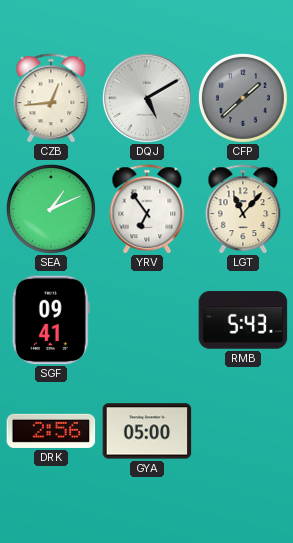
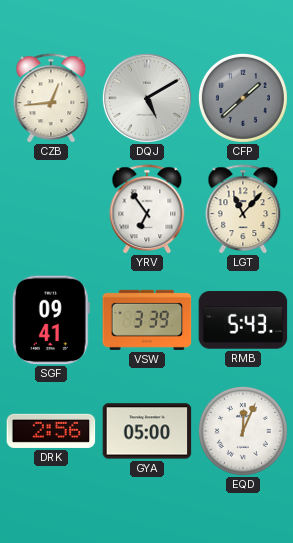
SEA: 1:11 -> none (51, 209)
VSW: none -> 3:39 (147, 320)
EQD: none -> 12:04 (243, 431)
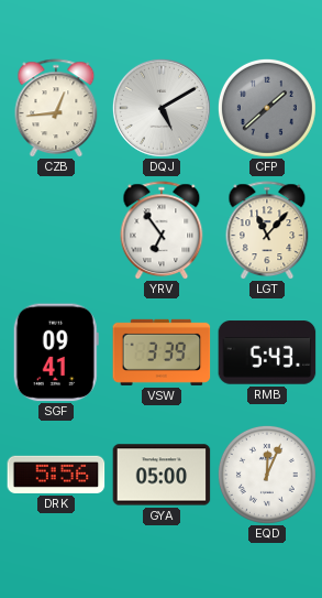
DRK: 2:56 -> 5:56 (56, 475)
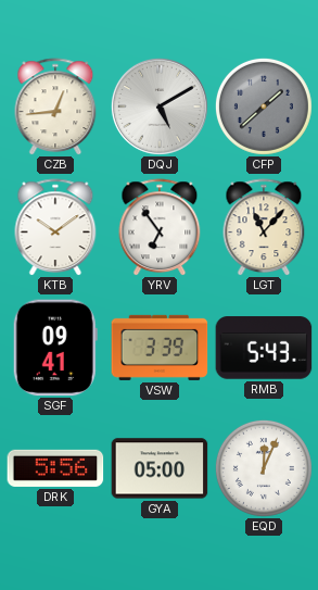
KTB: none -> 10:09 (55, 227)
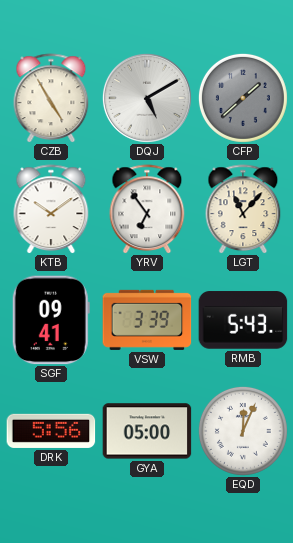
CZB: 12:44 -> 4:55 (51, 98)
